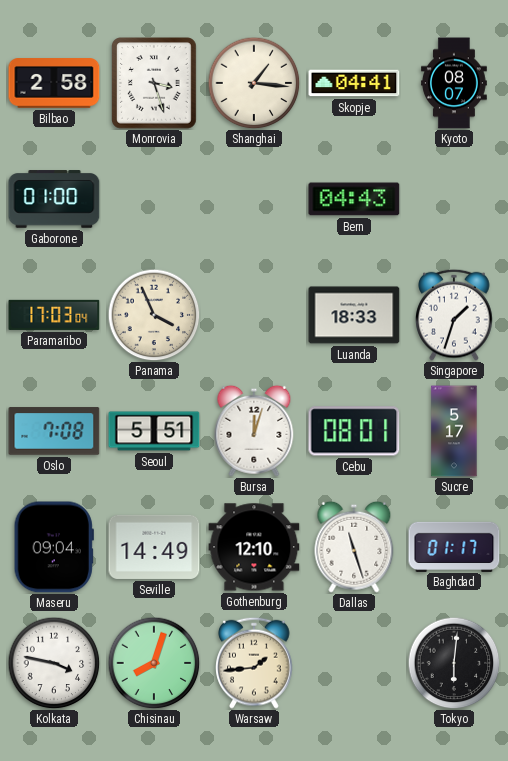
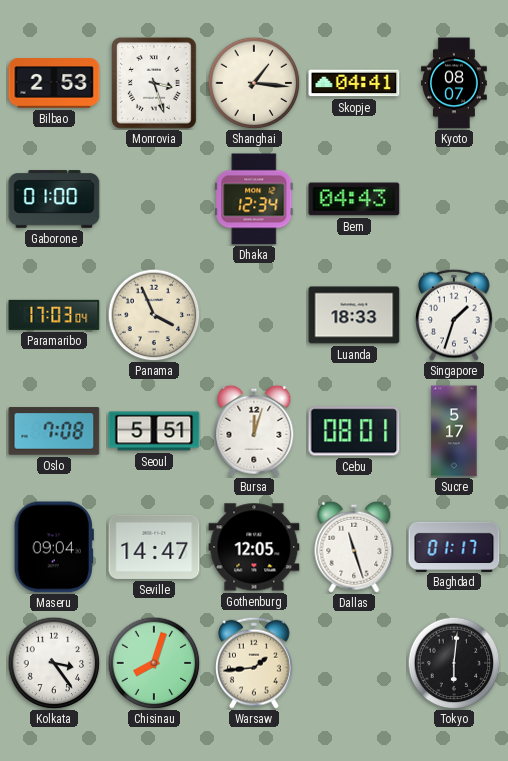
Bilbao: 2:58 -> 2:53 (54, 83)
Dhaka: none -> 12:34 (254, 199)
Seville: 14:49 -> 14:47 (154, 547)
Gothenburg: 12:10 -> 12:05 (254, 547)
Kolkata: 3:47 -> 3:24 (54, 663)
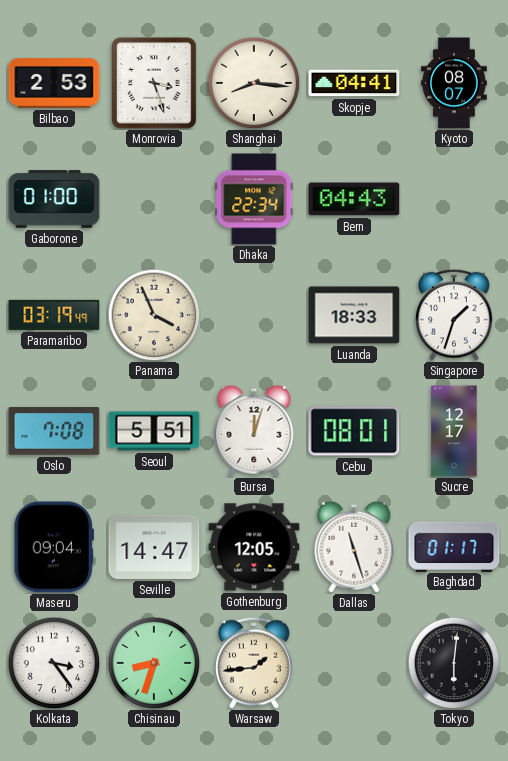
Shanghai: 1:16 -> 8:16 (254, 83)
Dhaka: 12:34 -> 22:34 (254, 199)
Paramaribo: 17:03 -> 03:19 (54, 315)
Sucre: 5:17 -> 12:17 (454, 431)
Chisinau: 8:03 -> 8:33 (154, 663)
